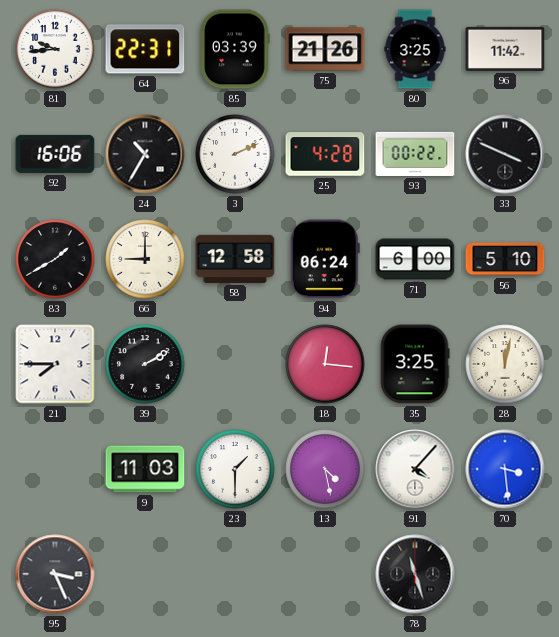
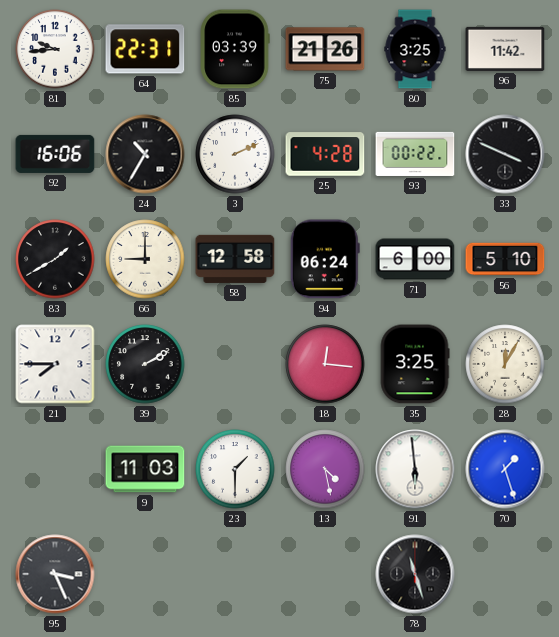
28: 12:02 -> 12:05 (505, 364)
91: 4:07 -> 5:59 (415, 469)
70: 3:29 -> 1:27 (505, 469)
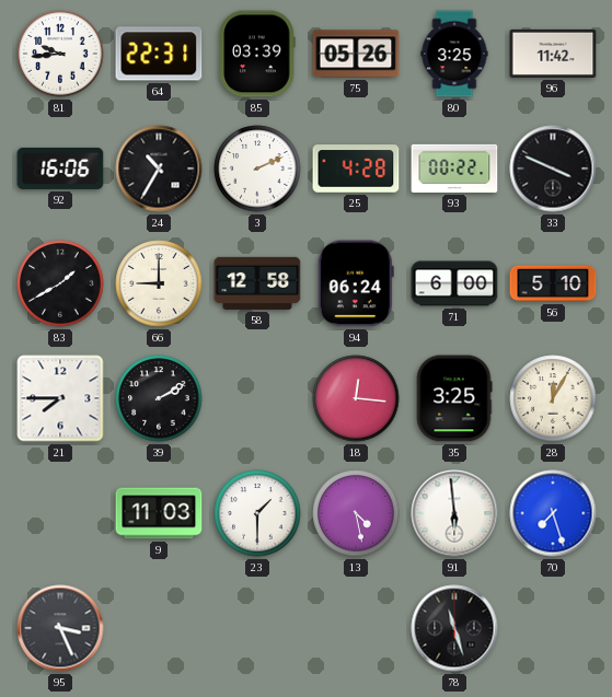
75: 21:26 -> 05:26 (356, 54)
70: 1:27 -> 7:27 (553, 513)
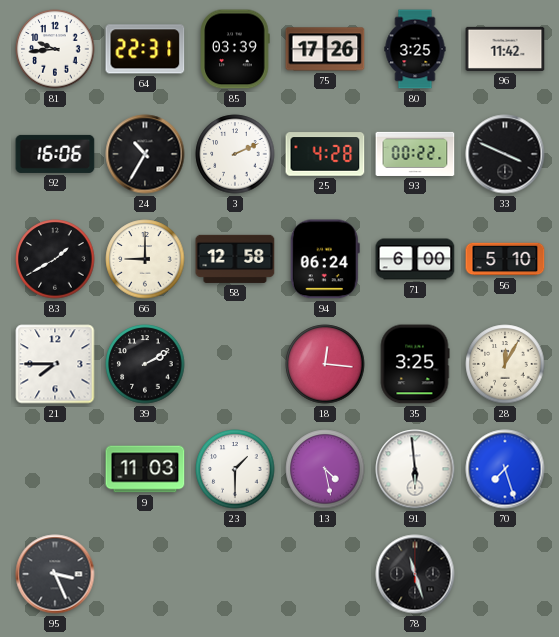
75: 05:26 -> 17:26 (325, 49)
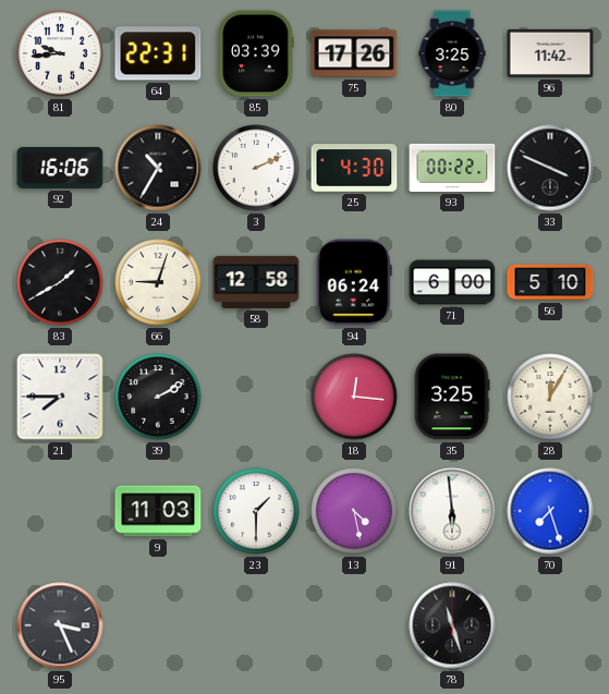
25: 4:28 -> 4:30 (354, 168)
66: 9:00 -> 9:03 (158, 282)
